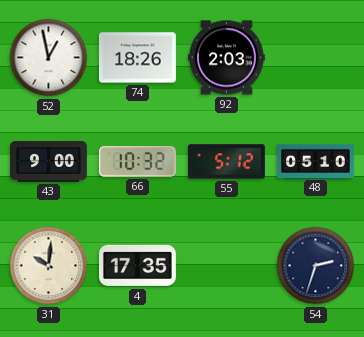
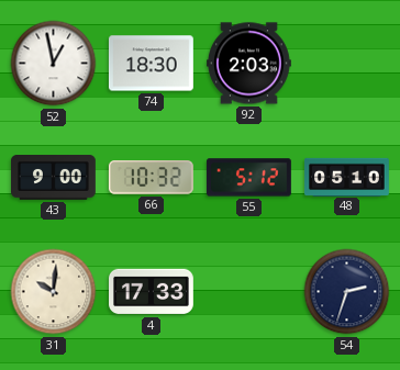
74: 18:26 -> 18:30 (151, 64)
4: 17:35 -> 17:33 (152, 292)
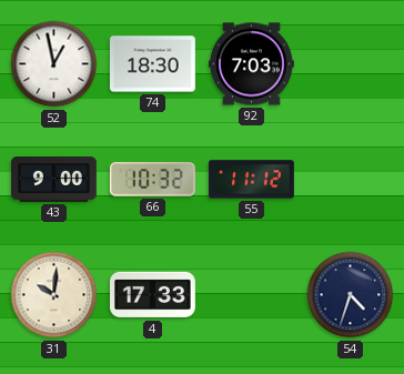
92: 2:03 -> 7:03 (252, 64)
55: 5:12 -> 11:12 (251, 180)
48: 05:10 -> none (347, 177)
54: 2:33 -> 4:33 (351, 295)
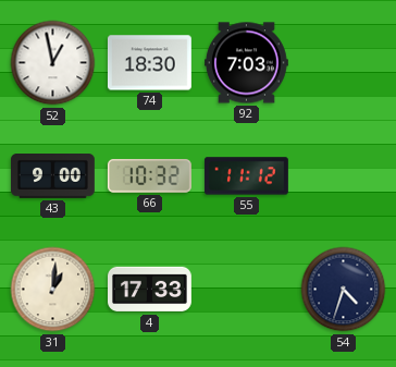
31: 10:01 -> 1:01 (53, 290)
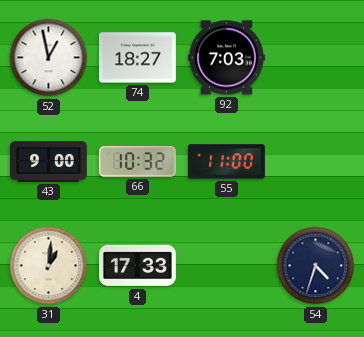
74: 18:30 -> 18:27 (137, 58)
55: 11:12 -> 11:00 (226, 162)
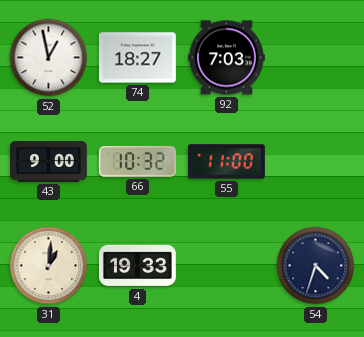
4: 17:33 -> 19:33 (138, 266)
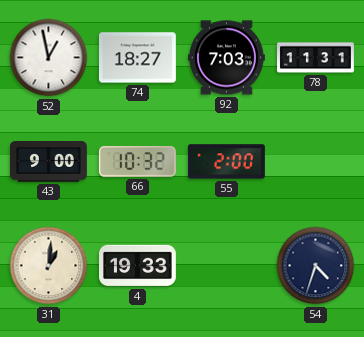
78: none -> 11:31 (316, 58)
55: 11:00 -> 2:00 (226, 162)
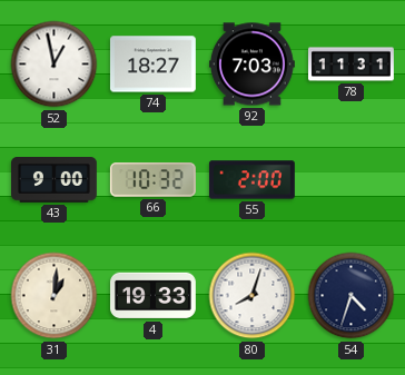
80: none -> 8:03 (253, 296)
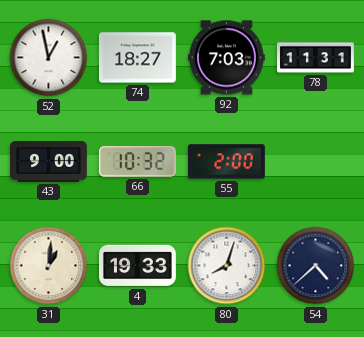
54: 4:33 -> 4:38 (316, 266)
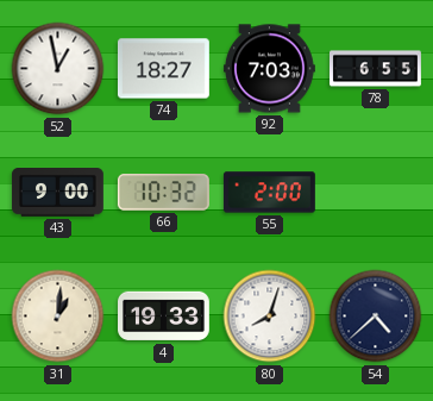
78: 11:31 -> 6:55 (376, 69)
